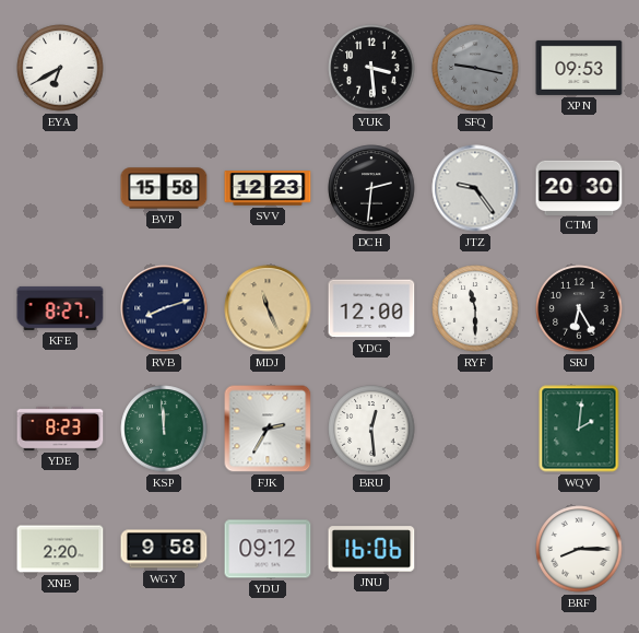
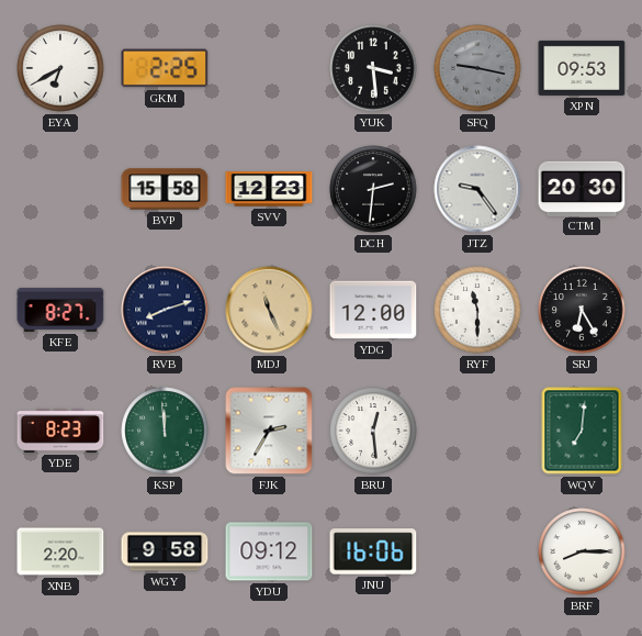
GKM: none -> 2:25 (165, 68)
WQV: 2:01 -> 7:01 (582, 431)
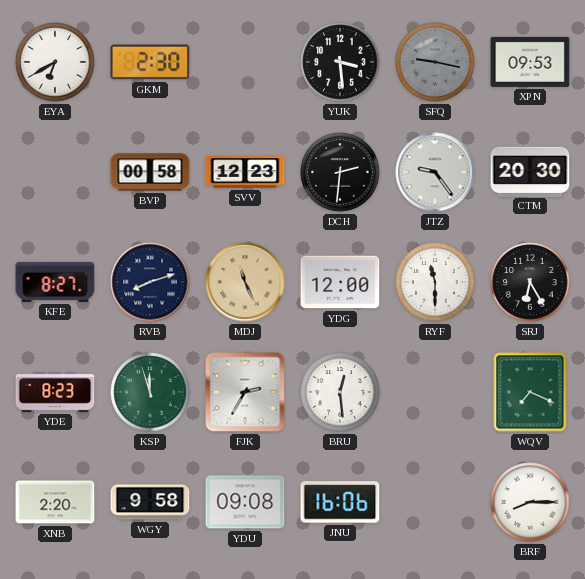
GKM: 2:25 -> 2:30 (150, 62)
BVP: 15:58 -> 00:58 (150, 172)
KSP: 11:59 -> 11:57 (150, 392)
WQV: 7:01 -> 7:19 (530, 392)
YDU: 09:12 -> 09:08 (245, 502)
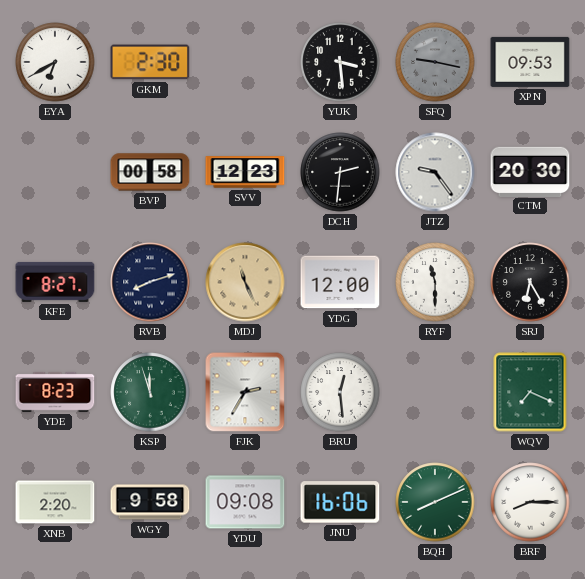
BQH: none -> 8:11 (435, 502)
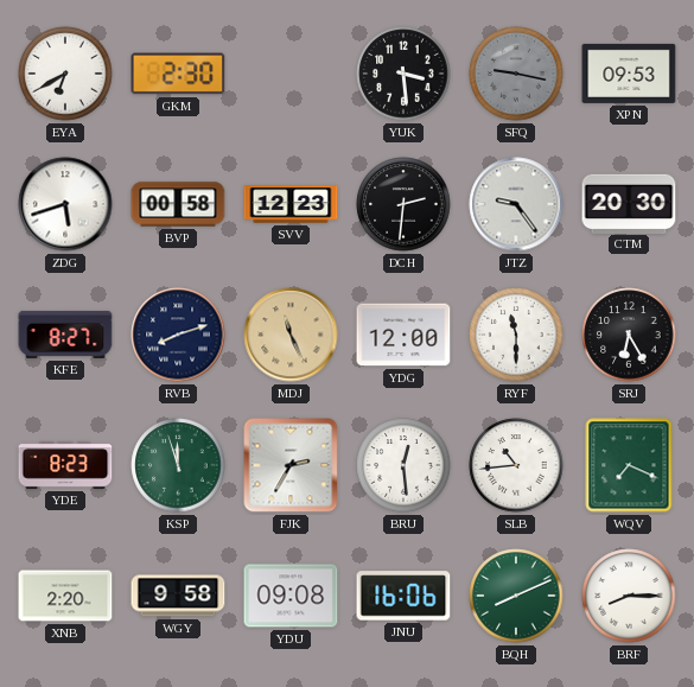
ZDG: none -> 5:42 (65, 204)
SLB: none -> 10:44 (516, 465)
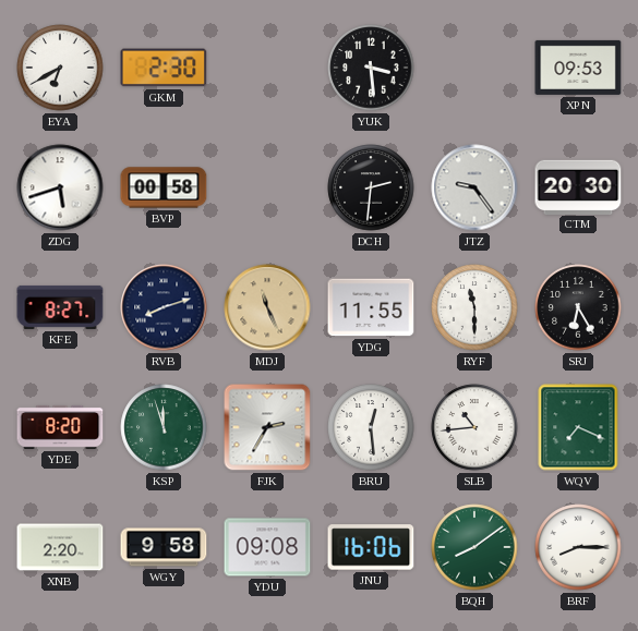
SFQ: 9:17 -> none (516, 74)
SVV: 12:23 -> none (291, 204)
YDG: 12:00 -> 11:55 (371, 307)
YDE: 8:23 -> 8:20 (60, 427)
BQH: 8:11 -> 8:09 (474, 547)
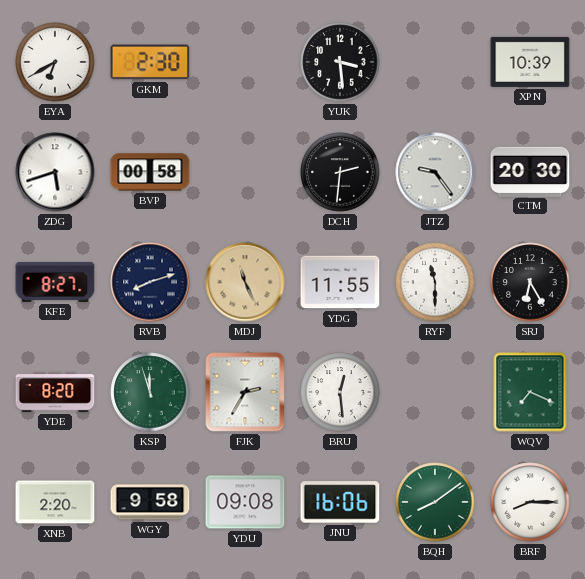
XPN: 09:53 -> 10:39 (530, 62)
SLB: 10:44 -> none (474, 427)
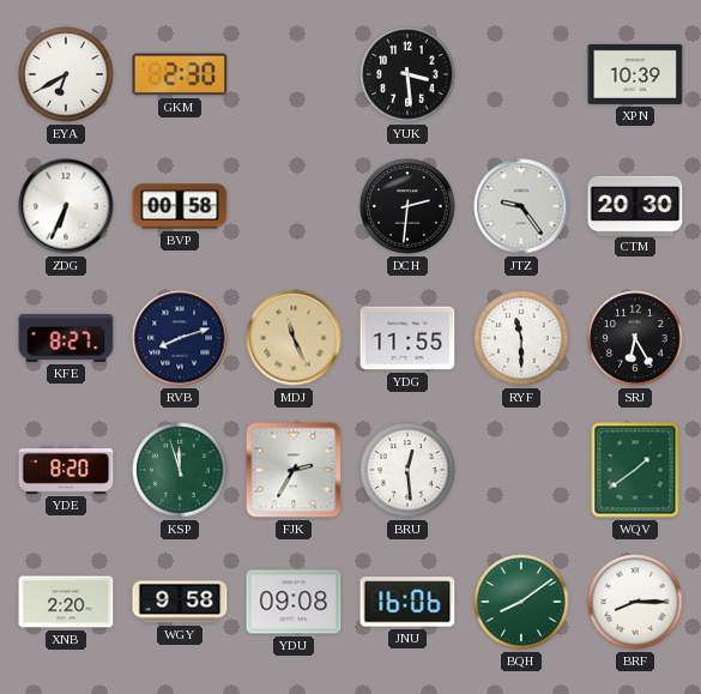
ZDG: 5:42 -> 6:34 (66, 206)
WQV: 7:19 -> 1:39 (635, 470)
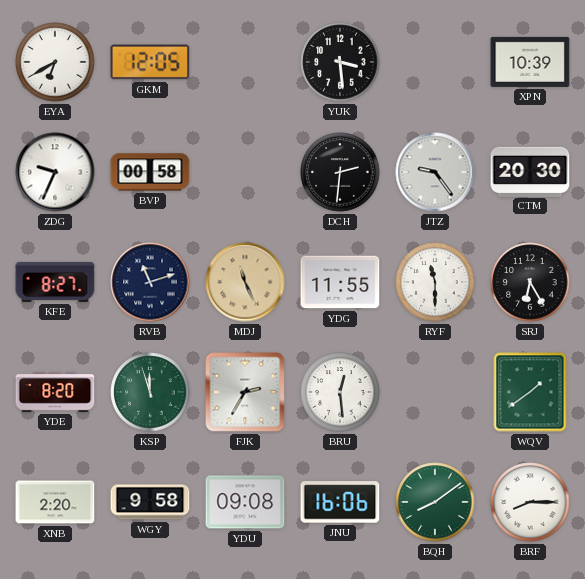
GKM: 2:30 -> 12:05 (150, 62)
ZDG: 6:34 -> 9:34 (55, 172)
RVB: 8:12 -> 11:12 (150, 282)
